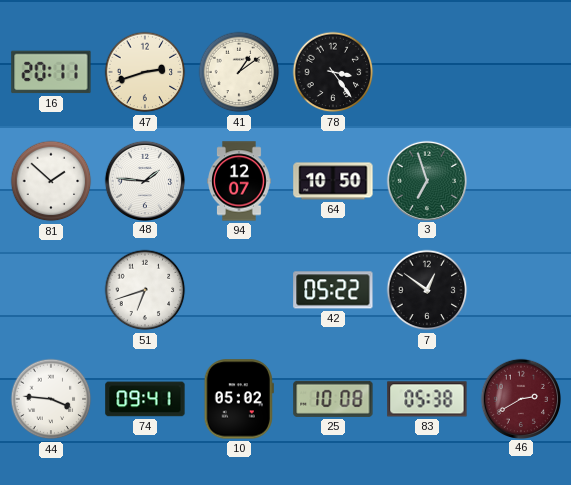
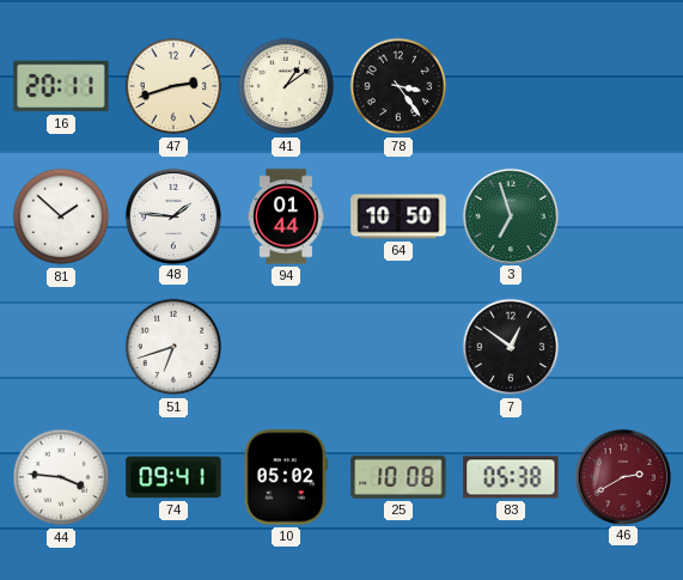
94: 12:07 -> 01:44 (287, 216)
42: 05:22 -> none (333, 290)
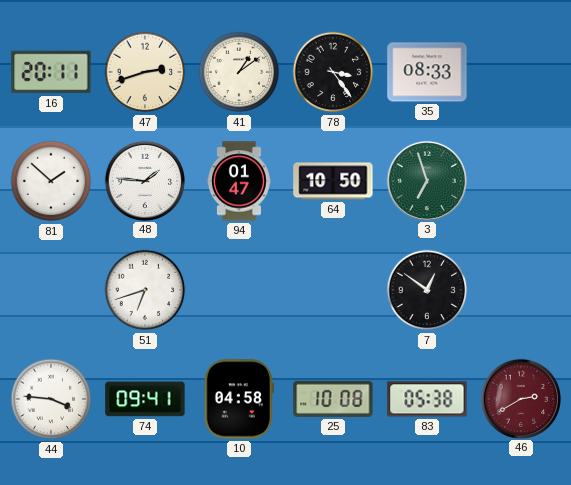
35: none -> 08:33 (427, 72)
94: 01:44 -> 01:47 (240, 181)
10: 05:02 -> 04:58 (239, 399)
